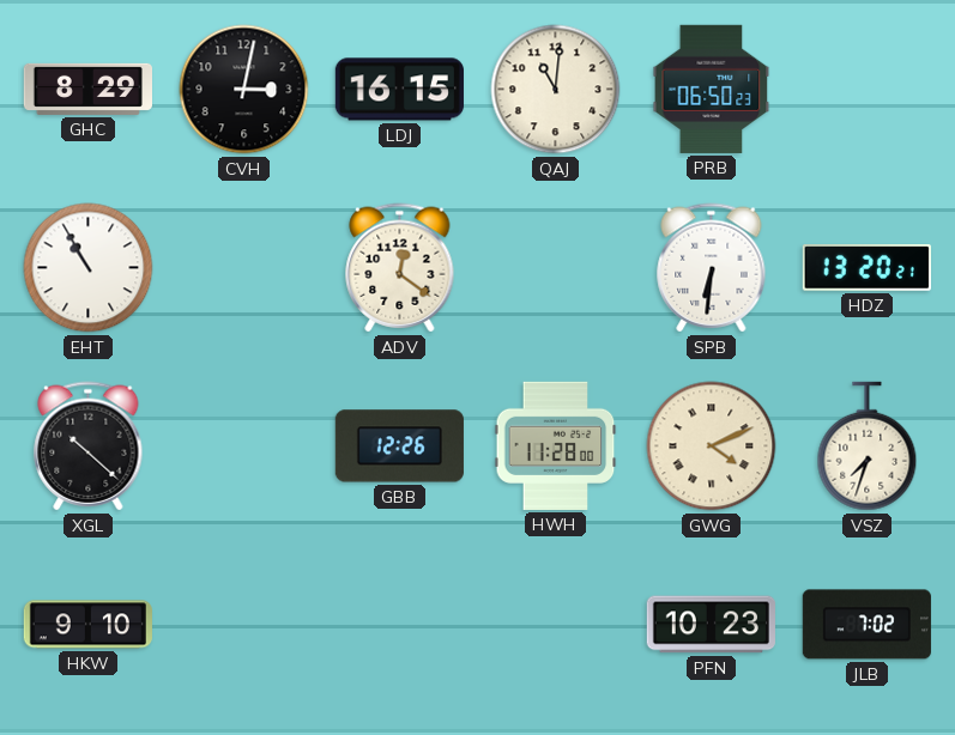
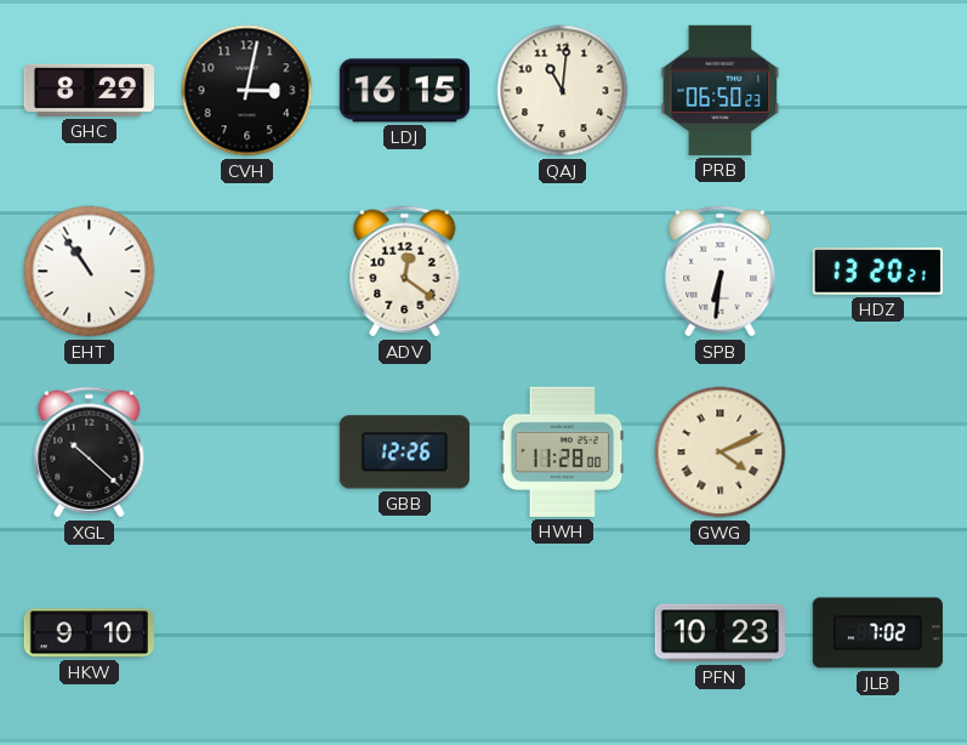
EHT: 10:55 -> 10:54 (90, 272)
VSZ: 7:33 -> none (868, 447)
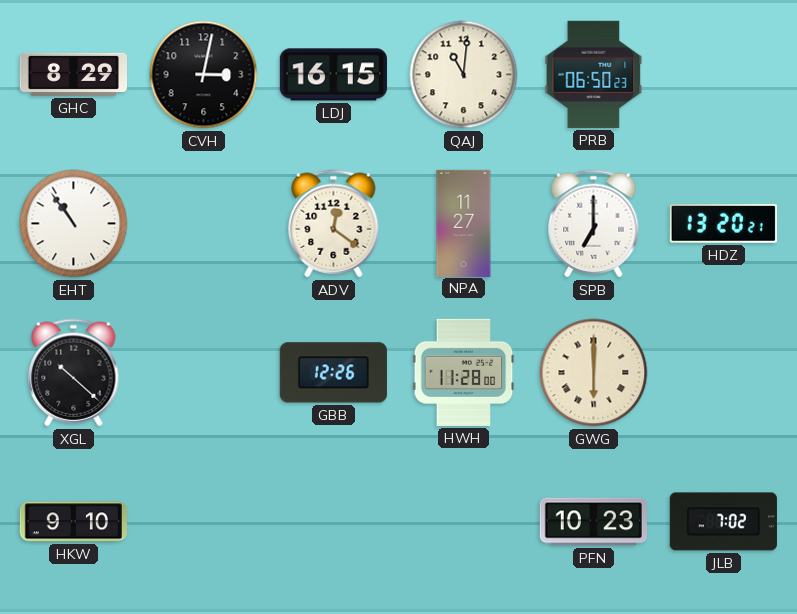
NPA: none -> 11:27 (464, 223)
SPB: 6:31 -> 7:00 (594, 224)
GWG: 4:11 -> 6:00 (594, 373)
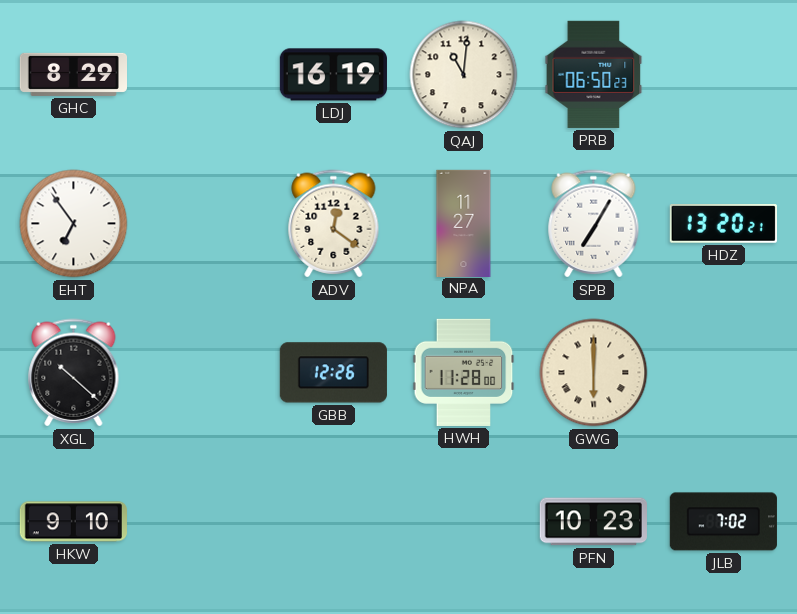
CVH: 3:02 -> none (204, 75)
LDJ: 16:15 -> 16:19 (333, 75)
EHT: 10:54 -> 6:54 (74, 224)
SPB: 7:00 -> 7:05 (594, 224)
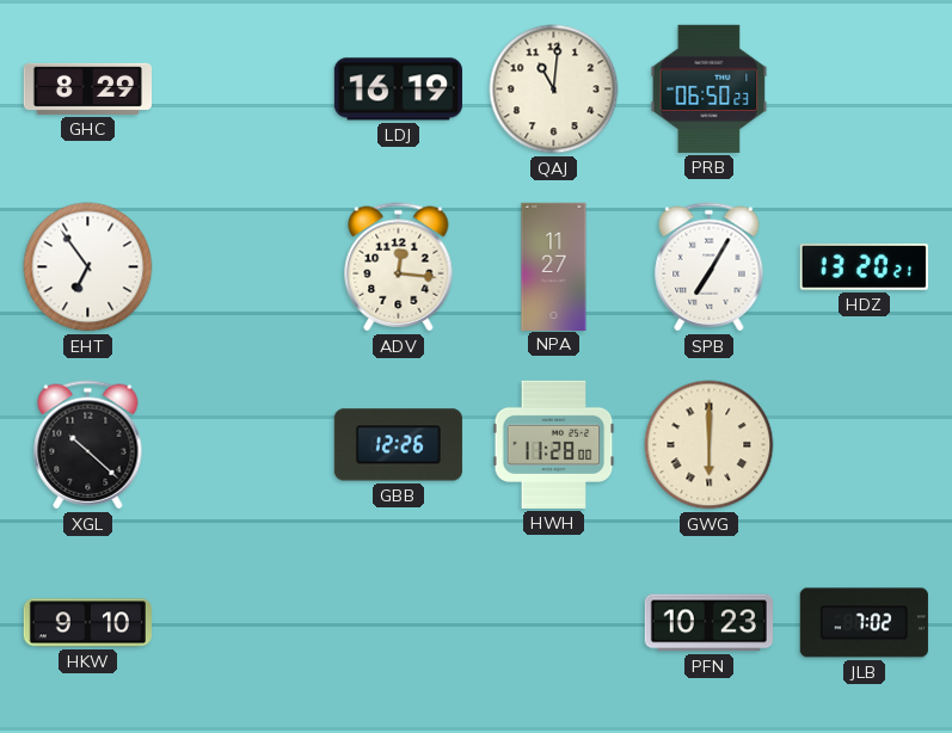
ADV: 12:21 -> 12:16 (399, 267)
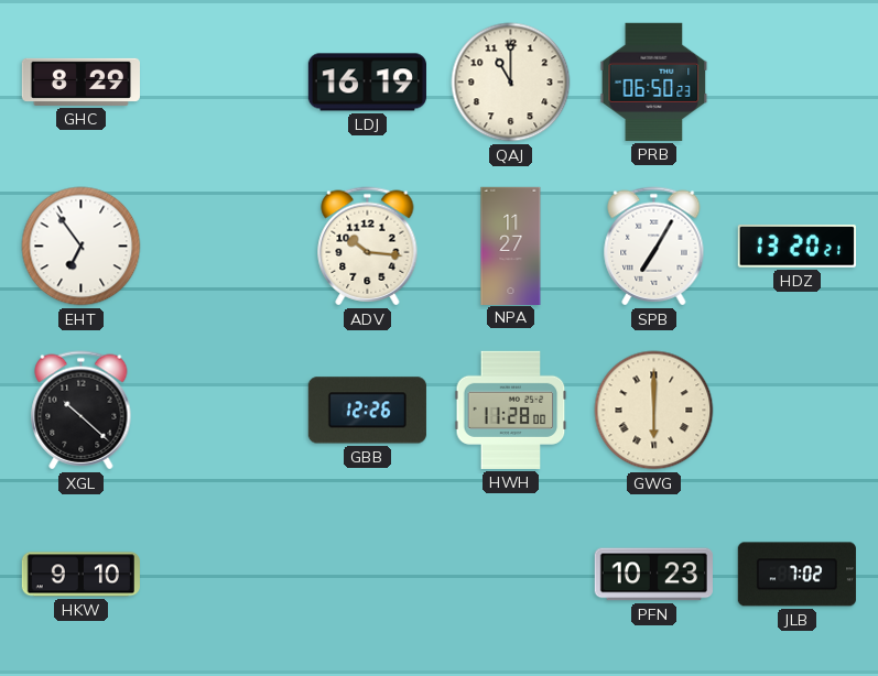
QAJ: 11:01 -> 11:00 (511, 83)
ADV: 12:16 -> 10:16 (368, 247)
